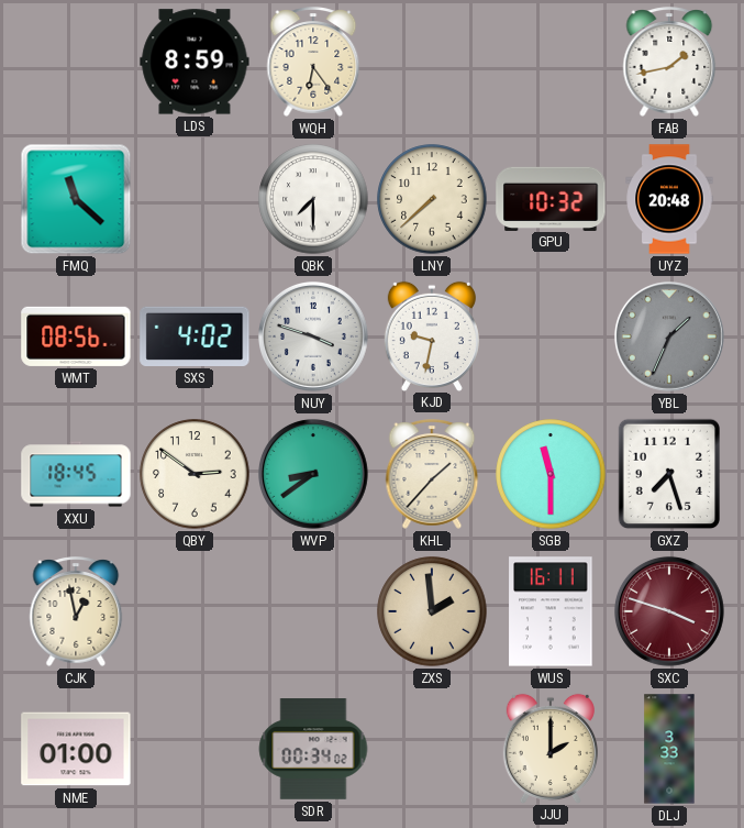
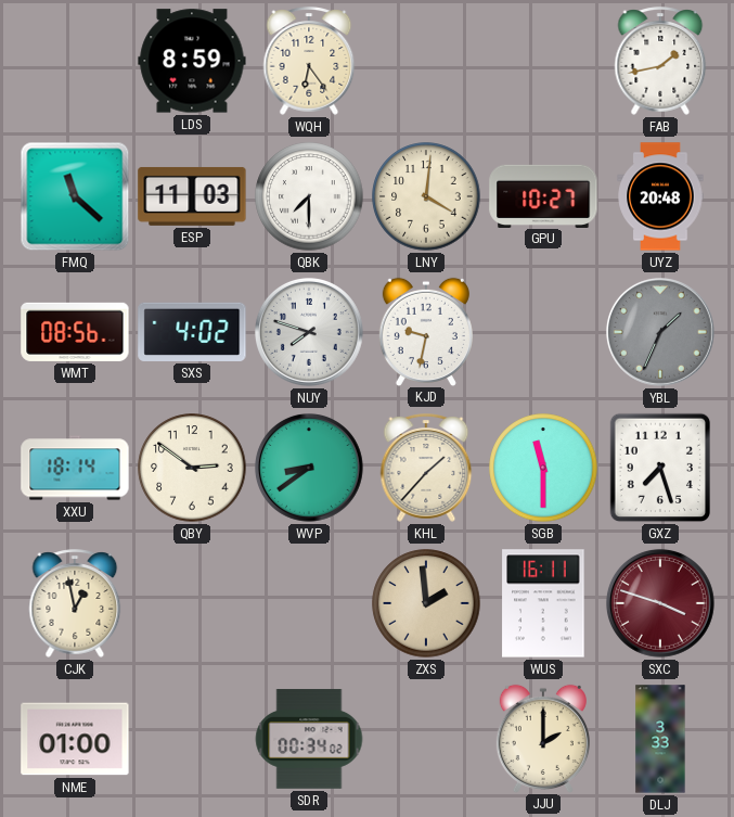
ESP: none -> 11:03 (192, 196)
LNY: 7:38 -> 4:01 (426, 196)
GPU: 10:32 -> 10:27 (543, 195)
NUY: 3:48 -> 7:48 (309, 332)
XXU: 18:45 -> 18:14 (75, 468)
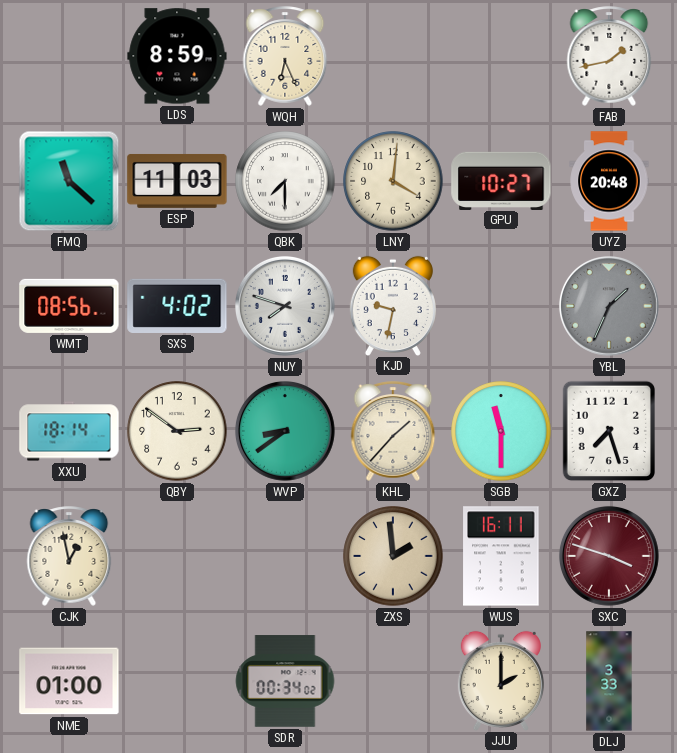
WQH: 6:24 -> 6:26 (285, 56)
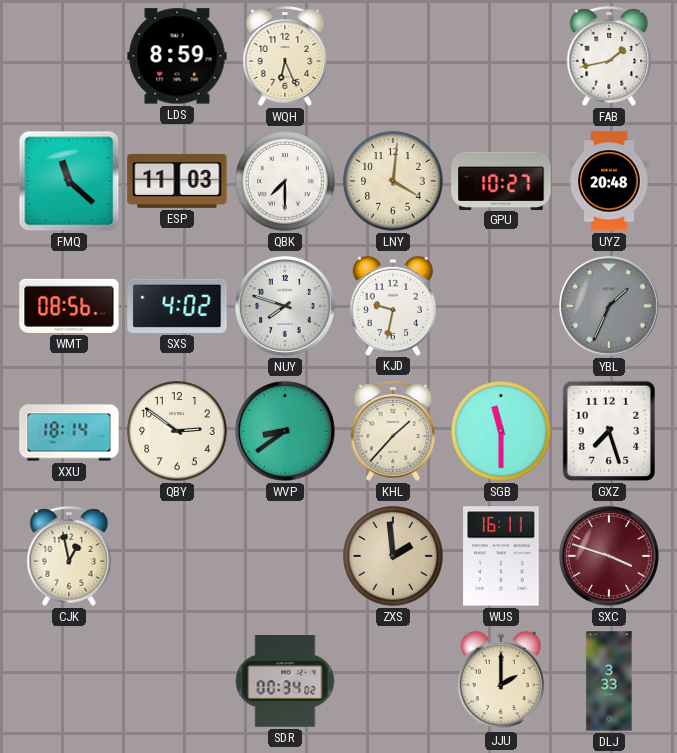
NME: 01:00 -> none (69, 681)
